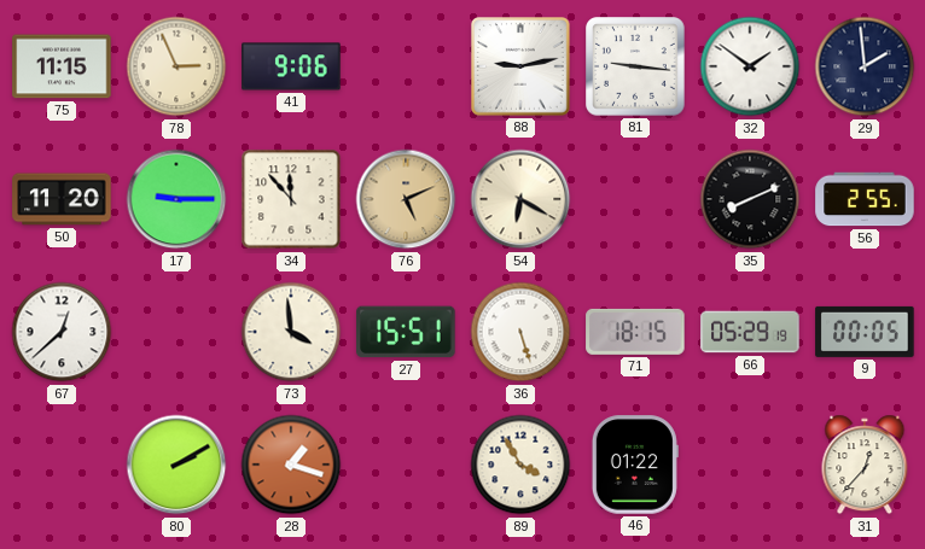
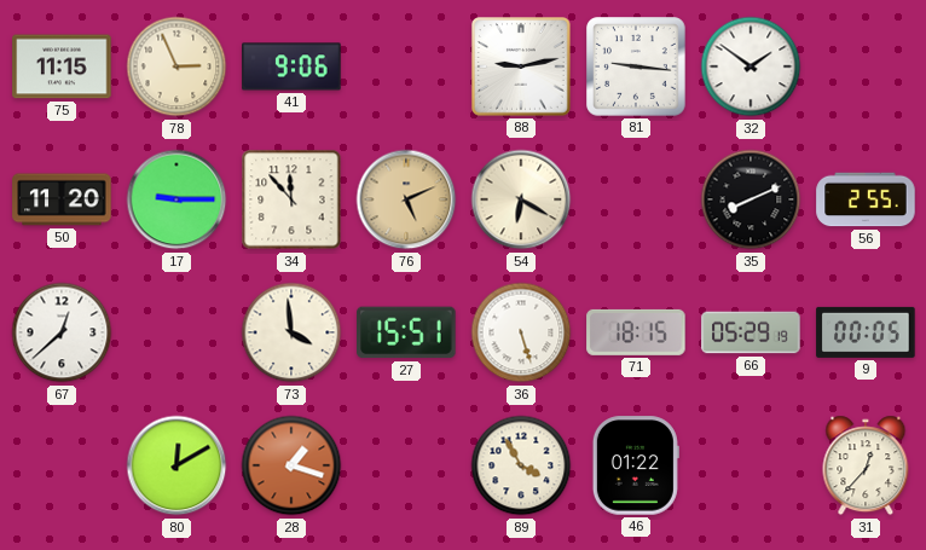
29: 1:59 -> none (865, 66)
80: 2:10 -> 12:10 (176, 465)
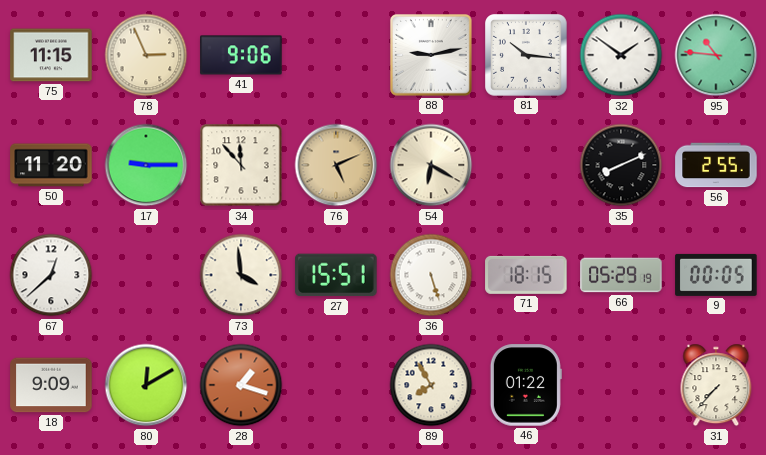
81: 9:16 -> 10:16 (527, 56)
95: none -> 10:46 (716, 55)
18: none -> 9:09 (51, 385)
89: 3:55 -> 7:55 (431, 385)
31: 12:37 -> 7:37 (716, 385)
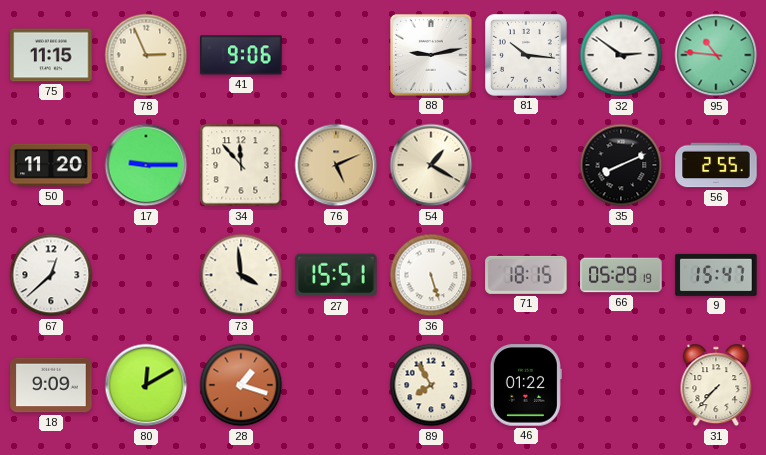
32: 1:51 -> 2:51 (621, 55)
54: 6:20 -> 1:20 (431, 165)
9: 00:05 -> 15:47 (716, 275)
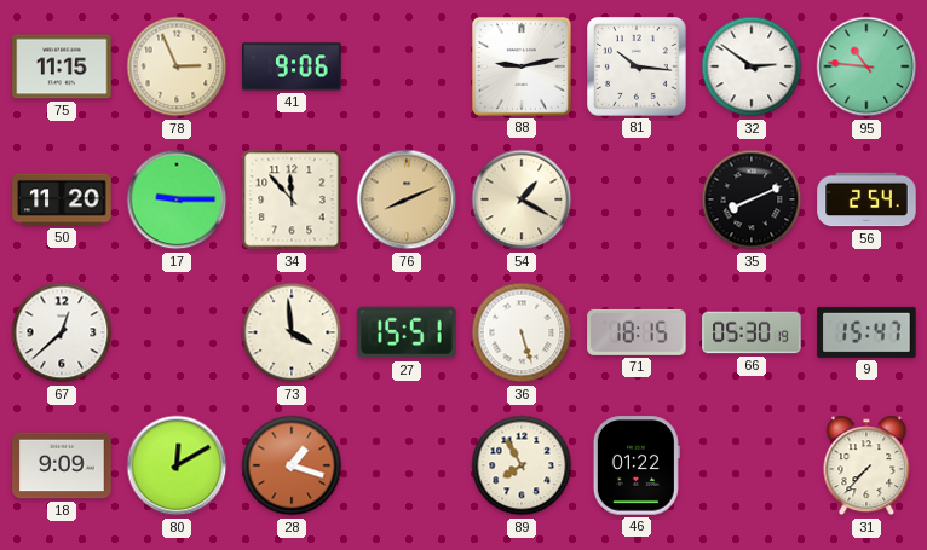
76: 5:11 -> 8:11 (407, 199)
56: 2:55 -> 2:54 (866, 199)
66: 05:29 -> 05:30 (752, 332)
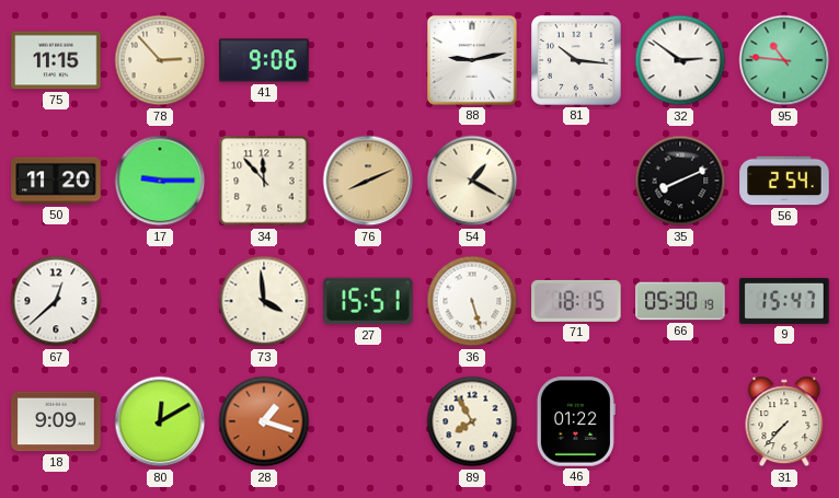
78: 2:56 -> 2:53 (160, 60)
